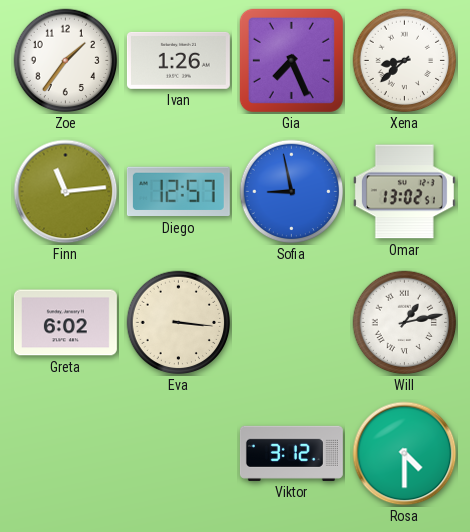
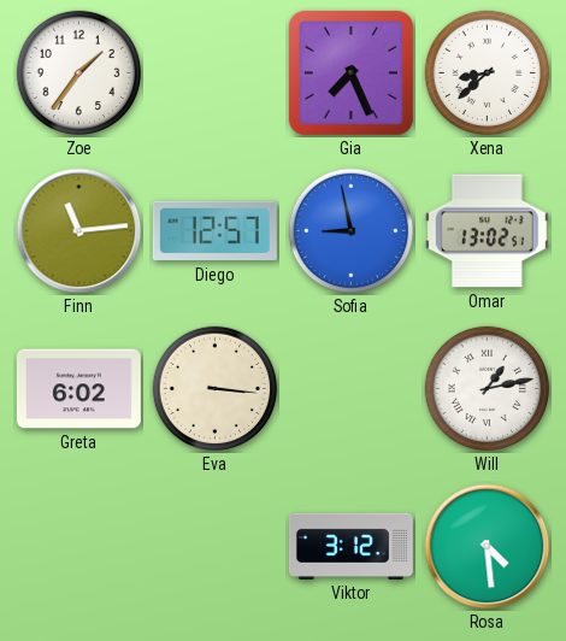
Ivan: 1:26 -> none (178, 60)
Rosa: 4:30 -> 4:29 (488, 547)
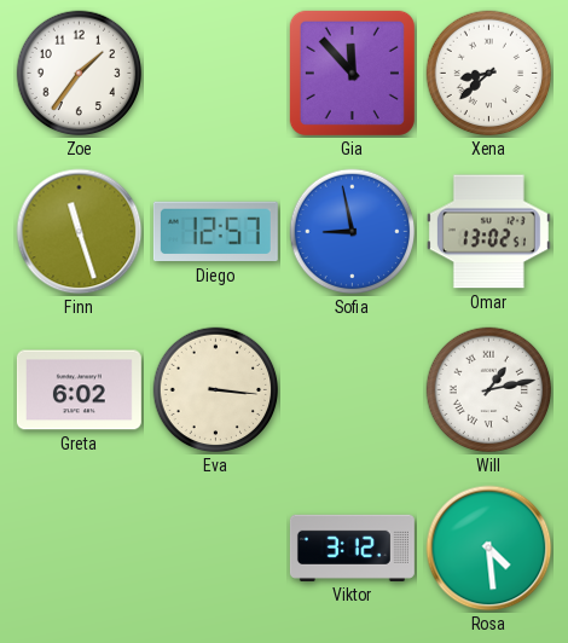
Gia: 7:26 -> 11:53 (352, 73)
Finn: 11:14 -> 11:27 (80, 232)
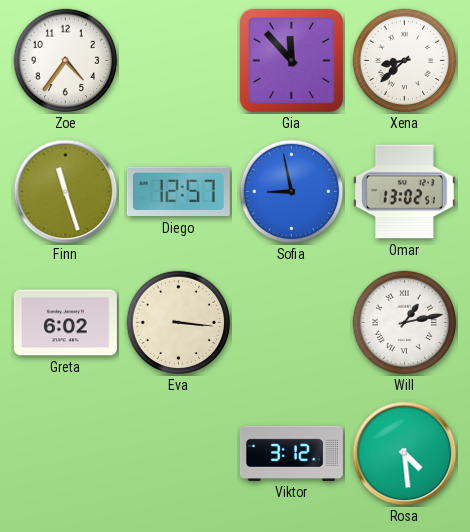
Zoe: 1:36 -> 4:36 (66, 61)
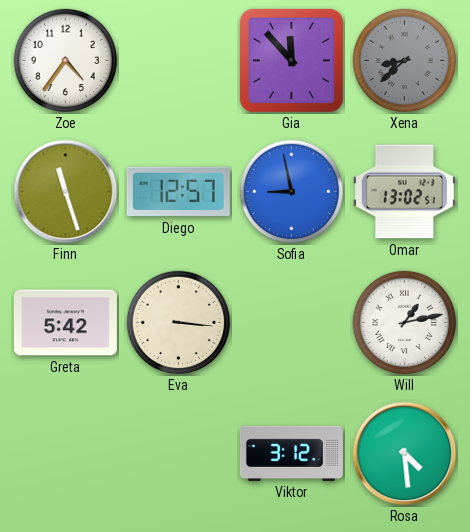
Xena dial: white -> grey (405, 61)
Greta: 6:02 -> 5:42 (65, 323)
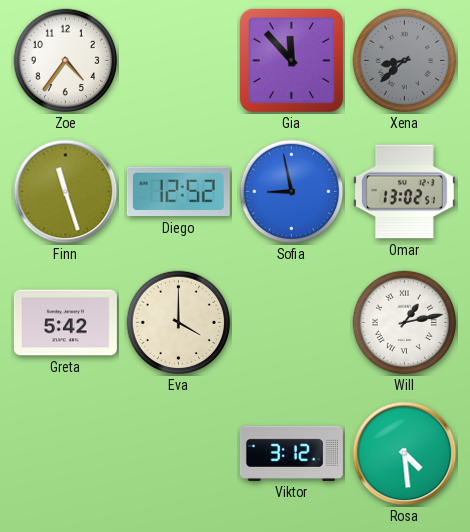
Diego: 12:57 -> 12:52 (178, 192)
Eva: 3:16 -> 4:00 (179, 323)
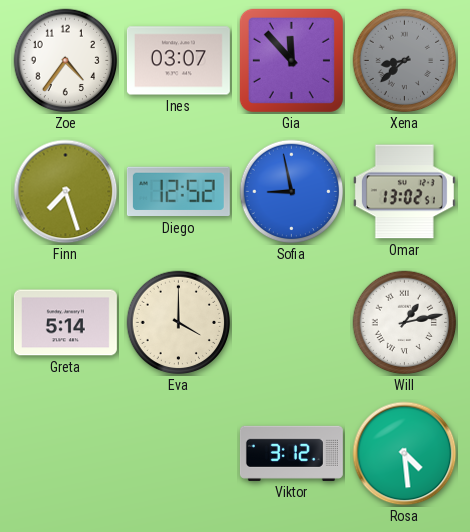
Ines: none -> 03:07 (178, 61)
Finn: 11:27 -> 7:27 (66, 192)
Greta: 5:42 -> 5:14 (65, 323)
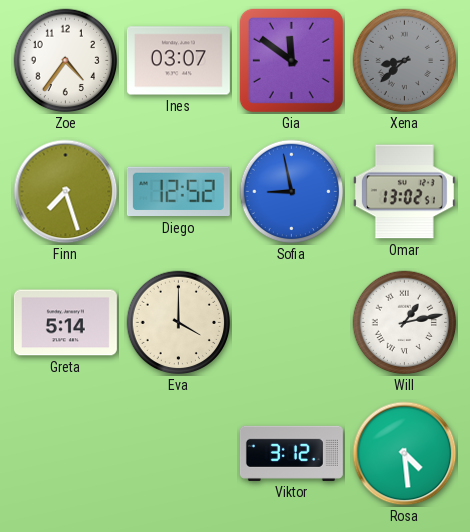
Gia: 11:53 -> 11:51 (291, 60)
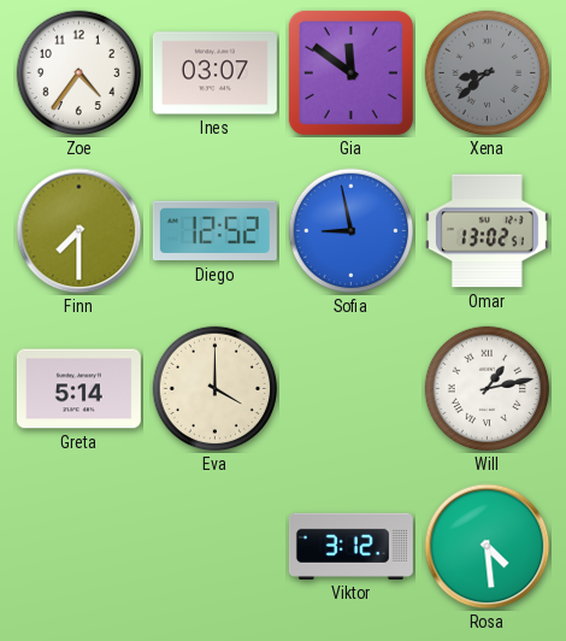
Finn: 7:27 -> 7:30 (79, 231)
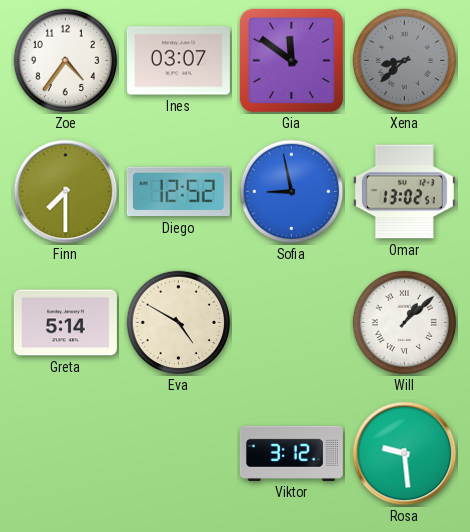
Eva: 4:00 -> 4:50 (179, 323)
Will: 1:13 -> 1:08 (405, 323)
Rosa: 4:29 -> 9:29 (405, 454)
